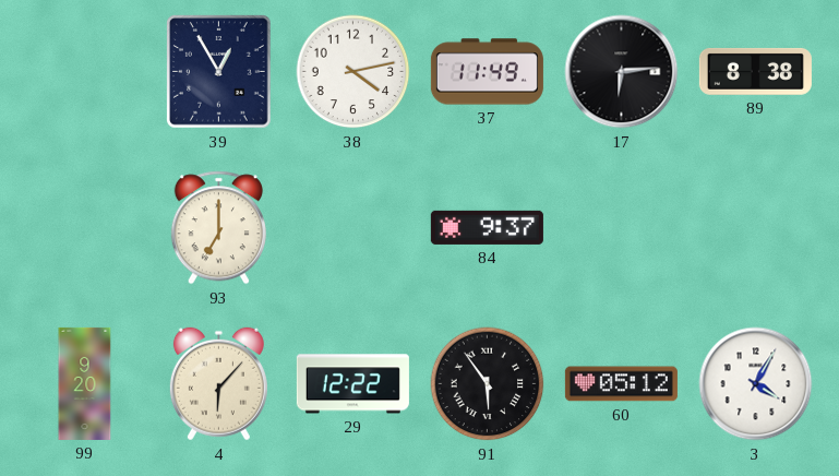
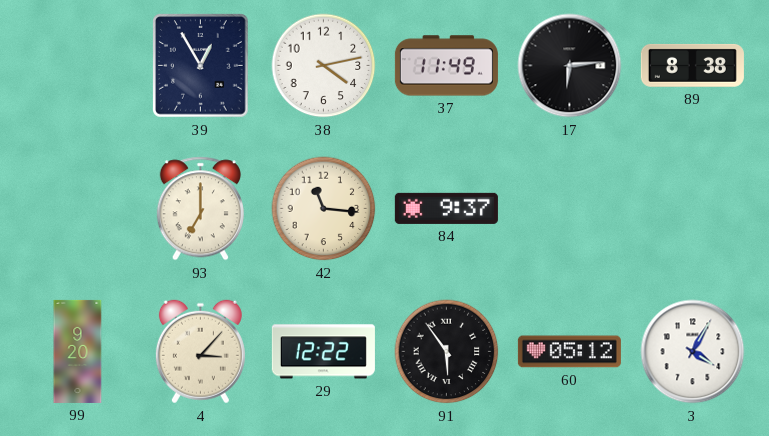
42: none -> 11:16 (324, 209)
4: 6:07 -> 3:07 (200, 352)
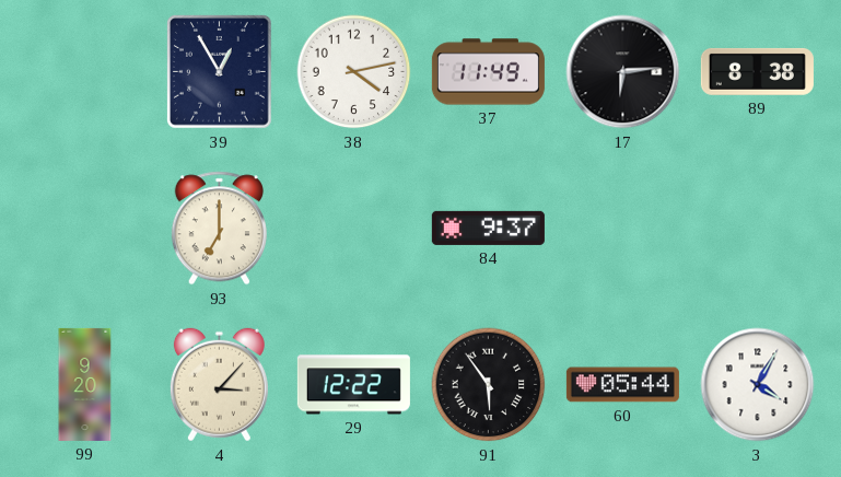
42: 11:16 -> none (324, 209)
60: 05:12 -> 05:44 (622, 385)
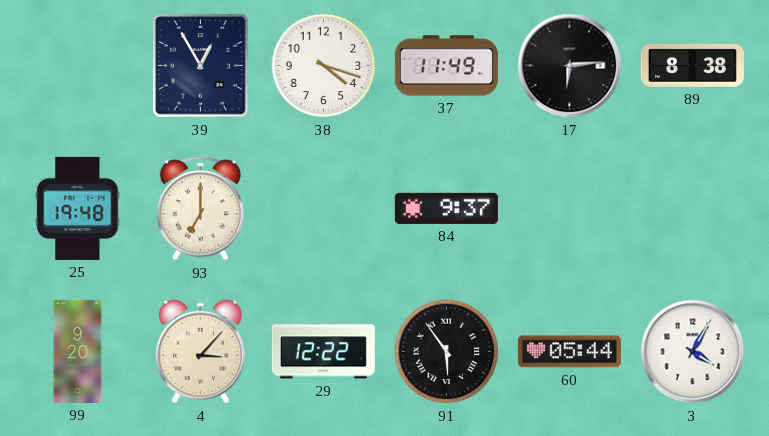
38: 4:13 -> 4:18 (324, 66)
25: none -> 19:48 (78, 208)
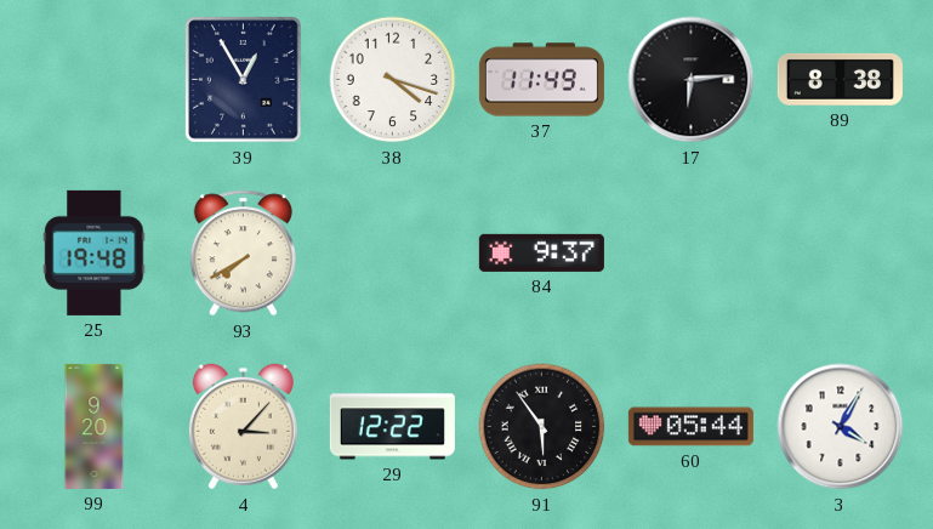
93: 7:00 -> 7:40 (243, 254)
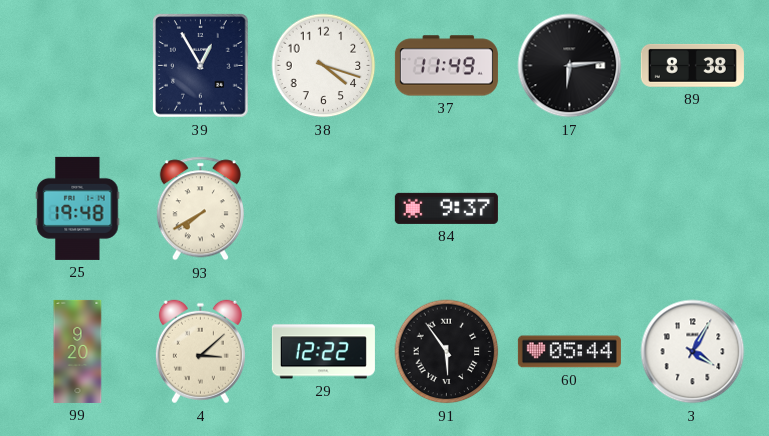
4: 3:07 -> 3:08 (200, 352)
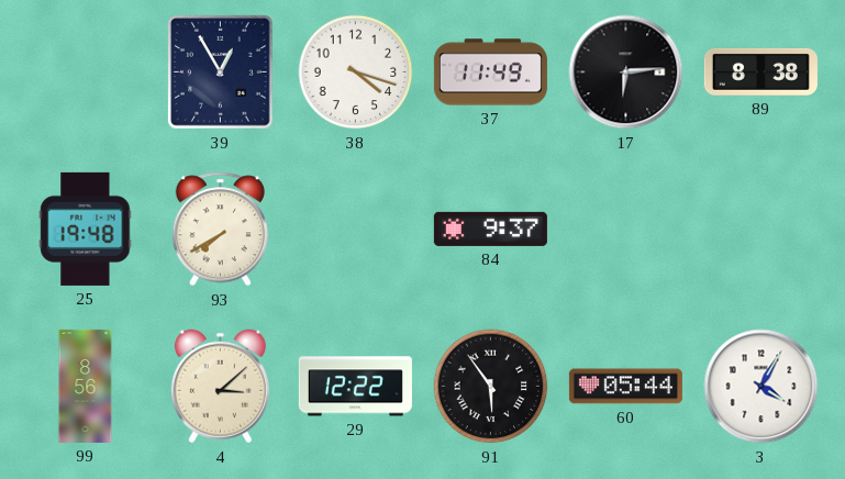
99: 9:20 -> 8:56 (86, 386)
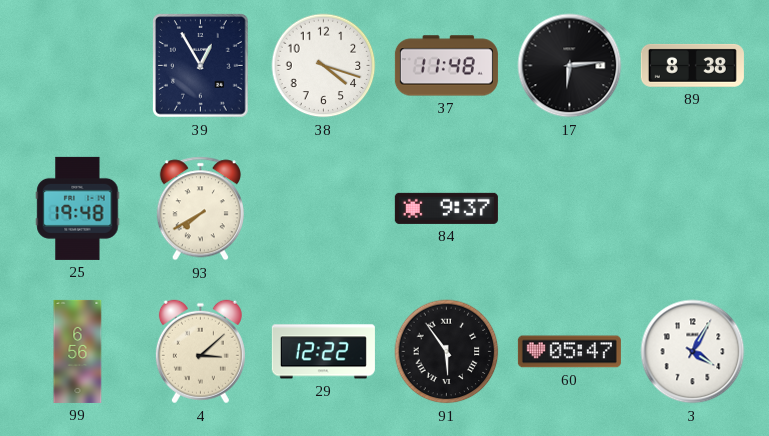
37: 11:49 -> 11:48 (446, 66)
99: 8:56 -> 6:56 (78, 351)
60: 05:44 -> 05:47 (569, 352)
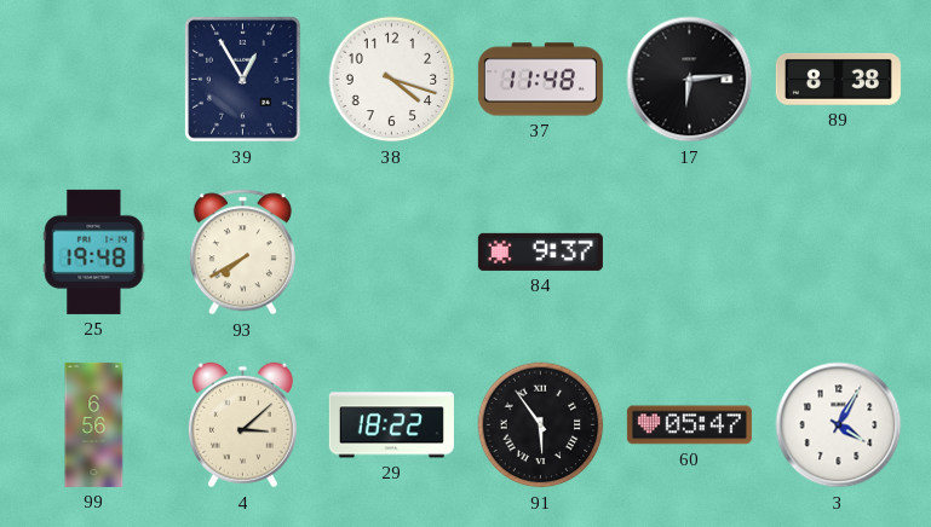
29: 12:22 -> 18:22 (391, 425)
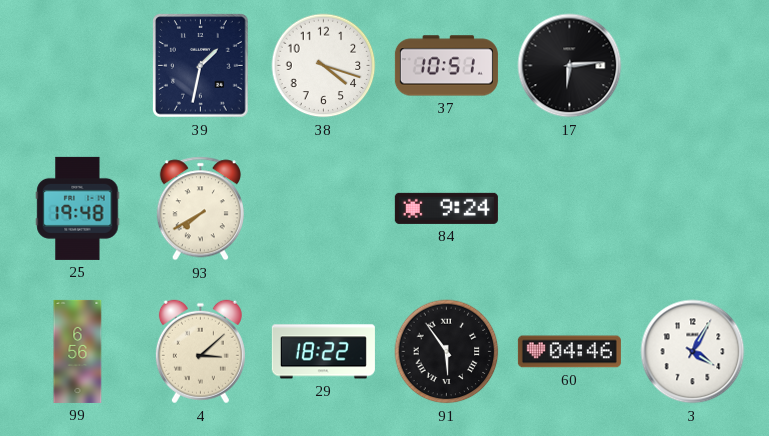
39: 12:55 -> 1:32 (201, 66)
37: 11:48 -> 10:51 (446, 66)
89: 8:38 -> none (838, 79)
84: 9:37 -> 9:24 (446, 208)
60: 05:47 -> 04:46 (569, 352)
